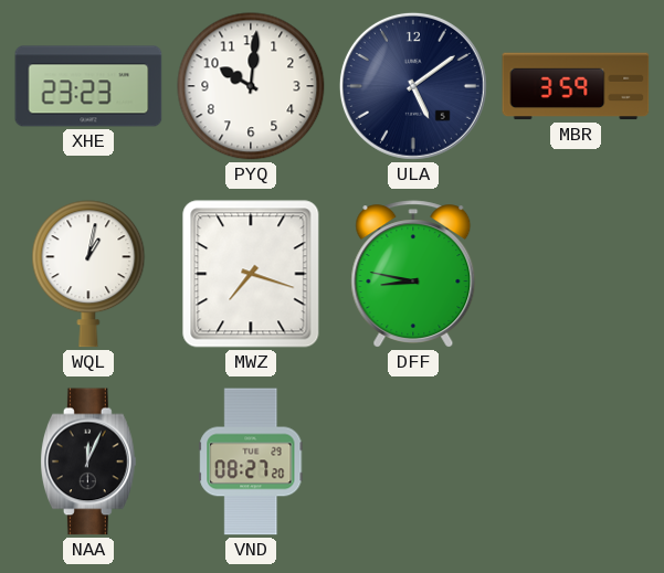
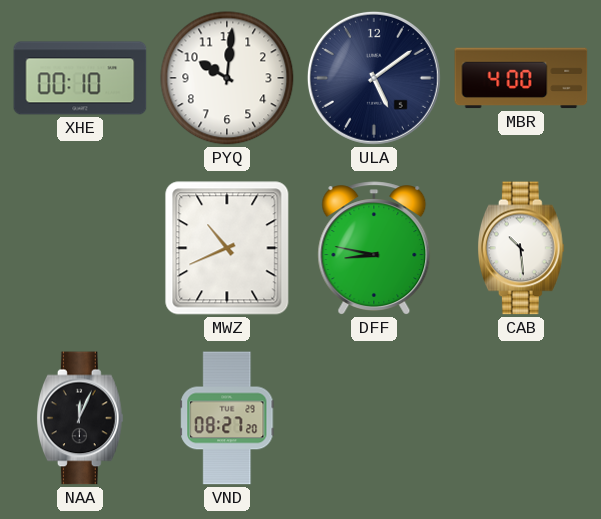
XHE: 23:23 -> 00:10 (80, 78)
MBR: 3:59 -> 4:00 (521, 78)
WQL: 1:02 -> none (88, 274)
MWZ: 7:18 -> 10:41 (227, 248)
CAB: none -> 10:29 (522, 248)
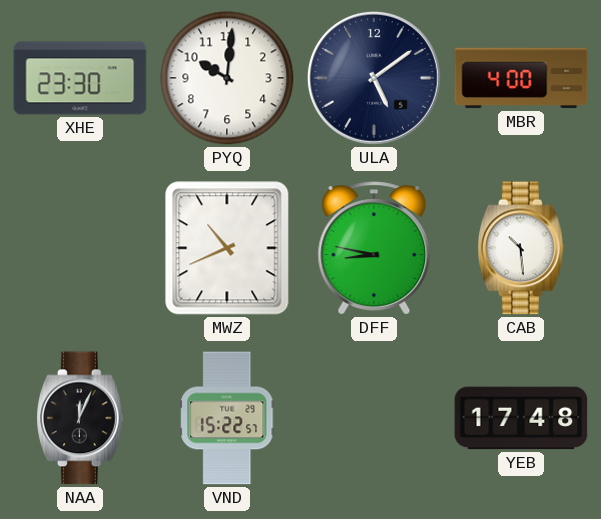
XHE: 00:10 -> 23:30 (80, 78)
VND: 08:27 -> 15:22 (227, 418)
YEB: none -> 17:48 (521, 418)
